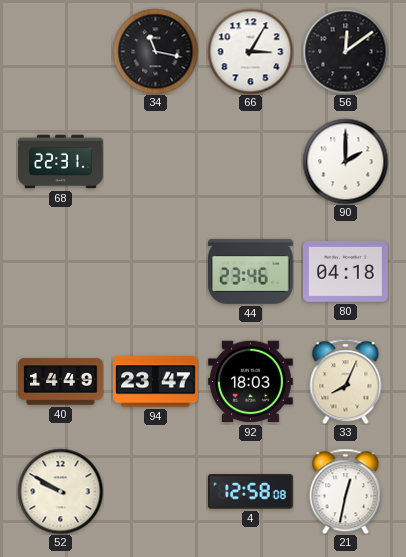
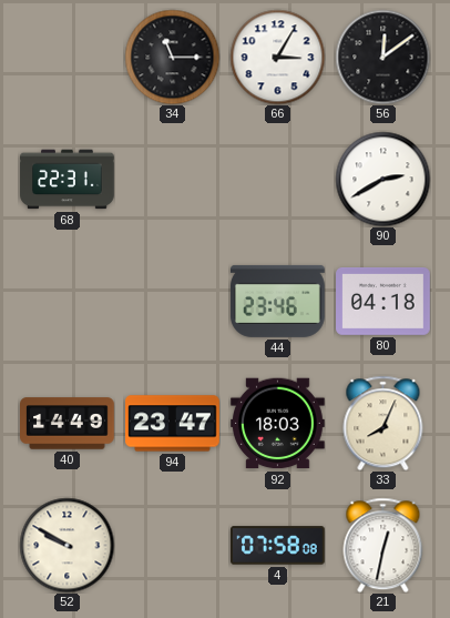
34: 11:17 -> 11:15 (172, 57)
90: 2:00 -> 2:40 (382, 179)
4: 12:58 -> 07:58 (278, 546)
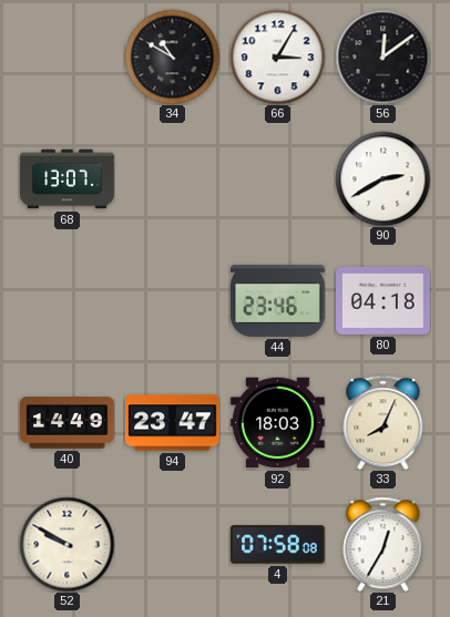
34: 11:15 -> 10:50 (172, 56)
68: 22:31 -> 13:07 (68, 179)
21: 12:32 -> 12:35 (383, 544)
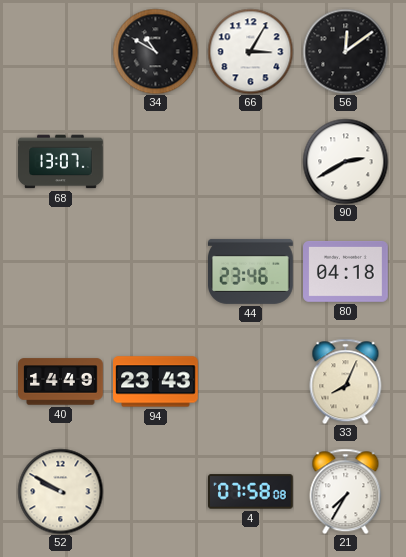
94: 23:47 -> 23:43 (156, 382)
92: 18:03 -> none (278, 423)
21: 12:35 -> 7:35 (346, 491)
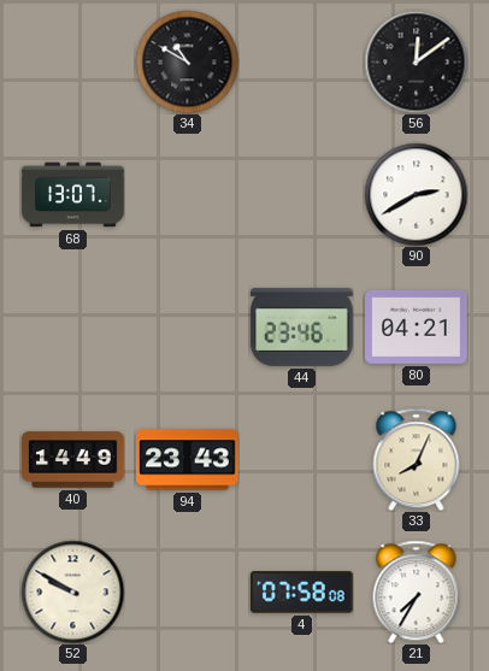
66: 3:05 -> none (250, 51)
80: 04:18 -> 04:21 (417, 328)
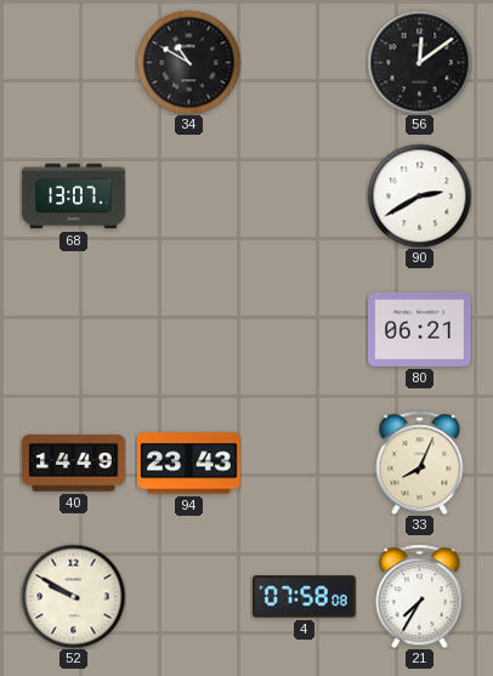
44: 23:46 -> none (302, 326)
80: 04:21 -> 06:21 (420, 330)
